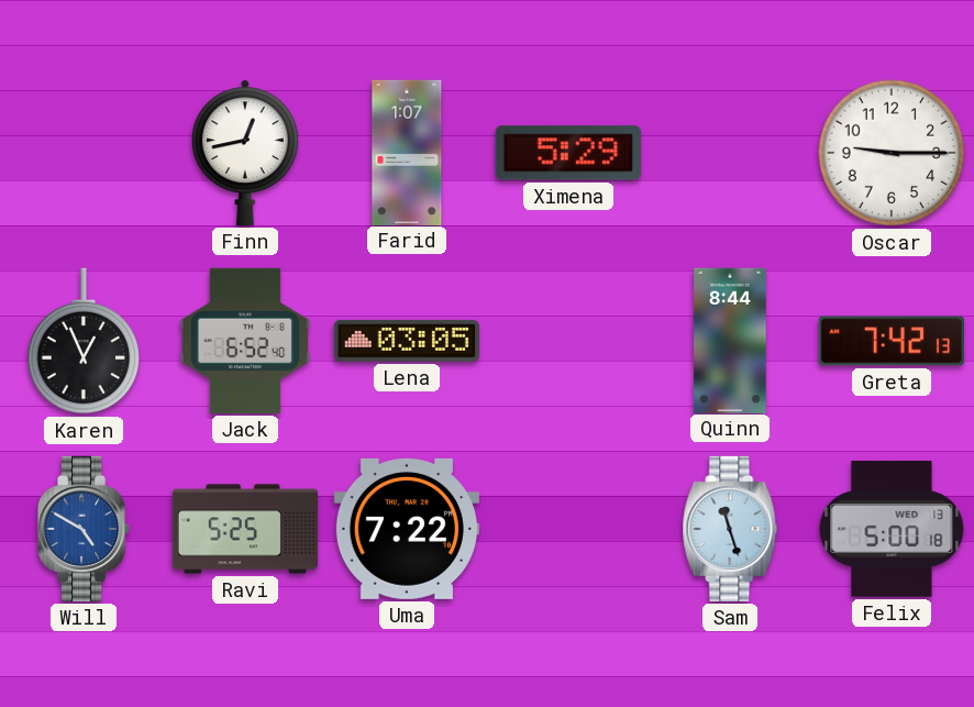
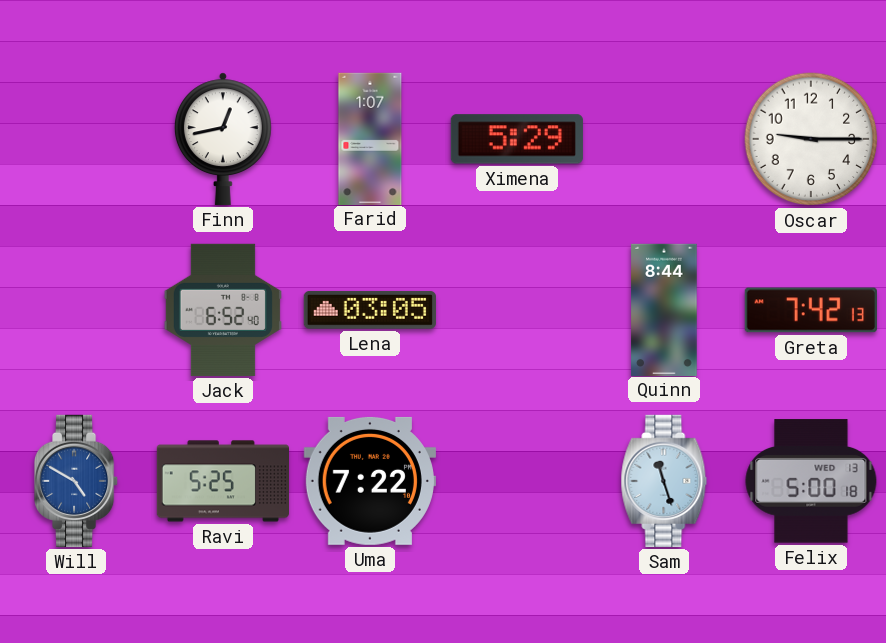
Karen: 12:56 -> none (84, 341)
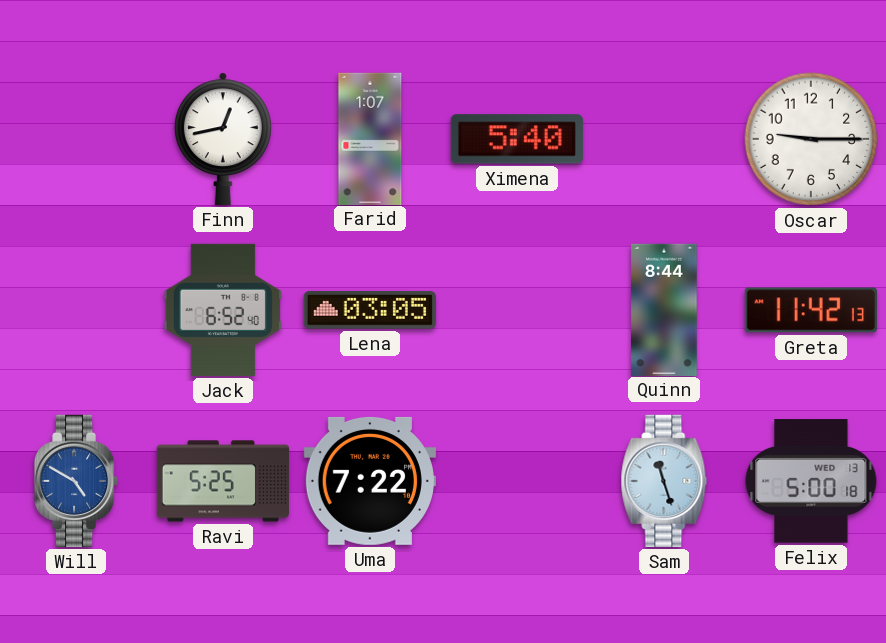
Ximena: 5:29 -> 5:40 (517, 139)
Greta: 7:42 -> 11:42 (811, 310)
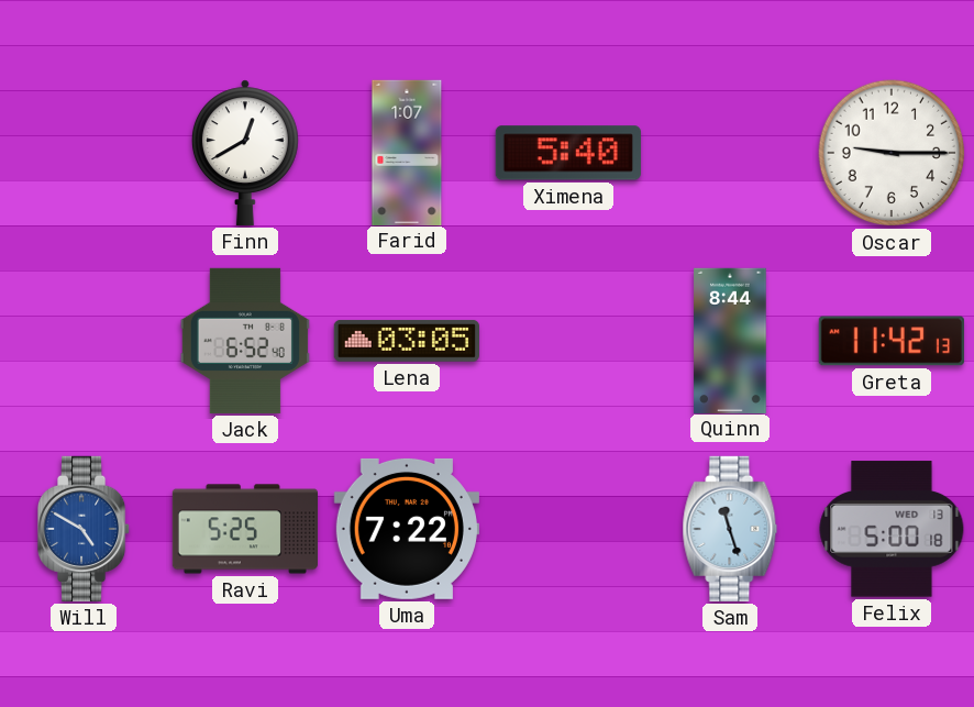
Finn: 12:43 -> 12:40 (245, 153)
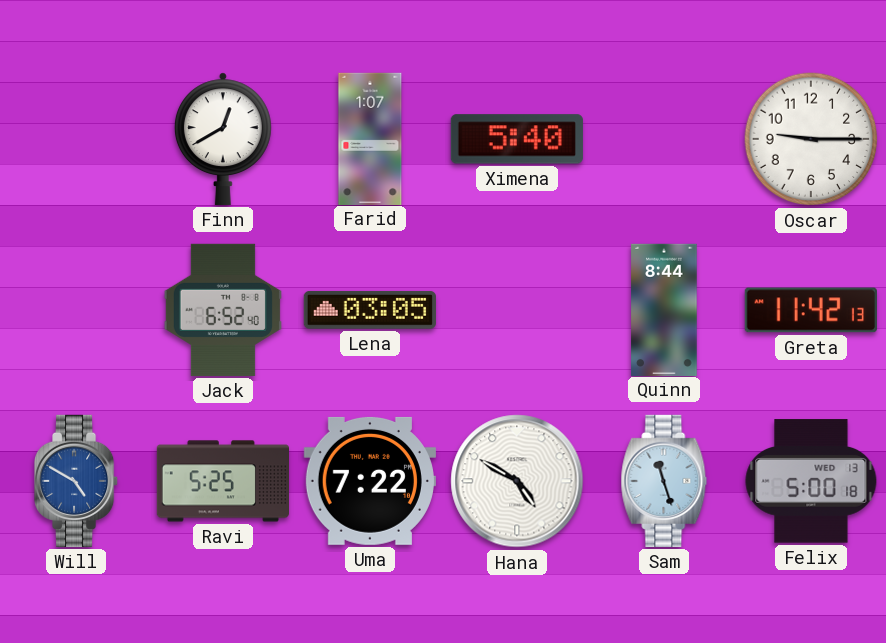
Hana: none -> 4:50 (517, 481)
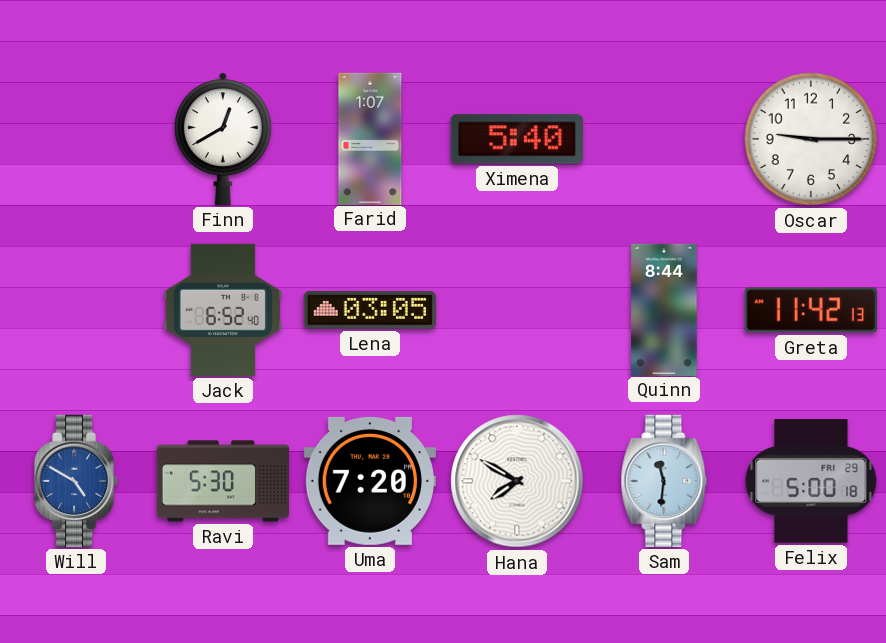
Ravi: 5:25 -> 5:30 (222, 481)
Uma: 7:22 -> 7:20 (370, 481)
Hana: 4:50 -> 7:50 (517, 481)
Sam: 11:27 -> 11:31 (664, 481)
Felix date: WED 13 -> FRI 29 (811, 481)
